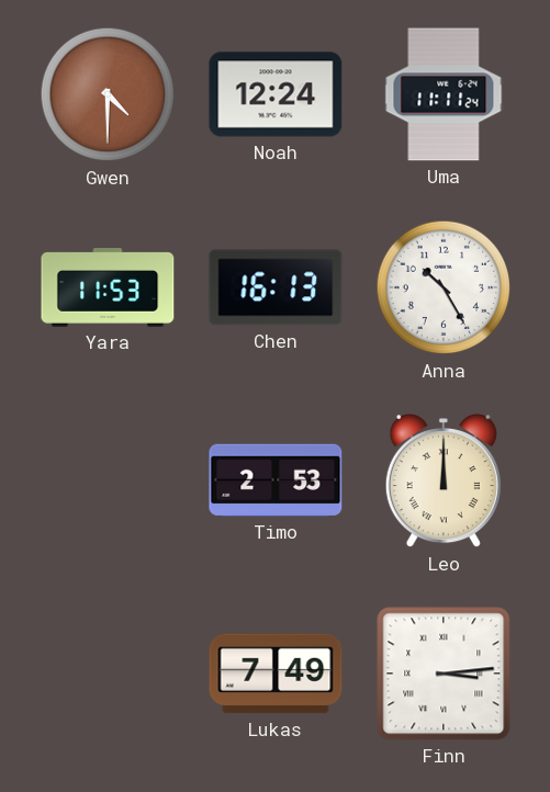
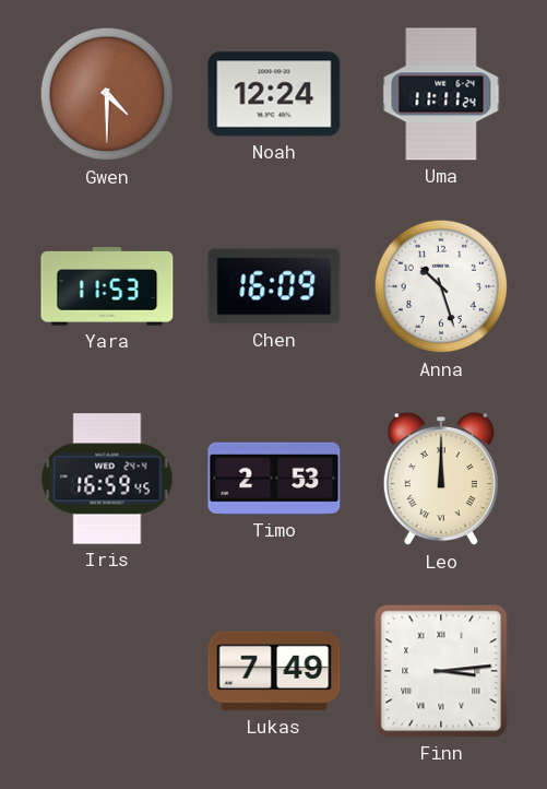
Chen: 16:13 -> 16:09 (274, 286)
Anna: 10:25 -> 10:27 (441, 286)
Iris: none -> 16:59 (107, 479)
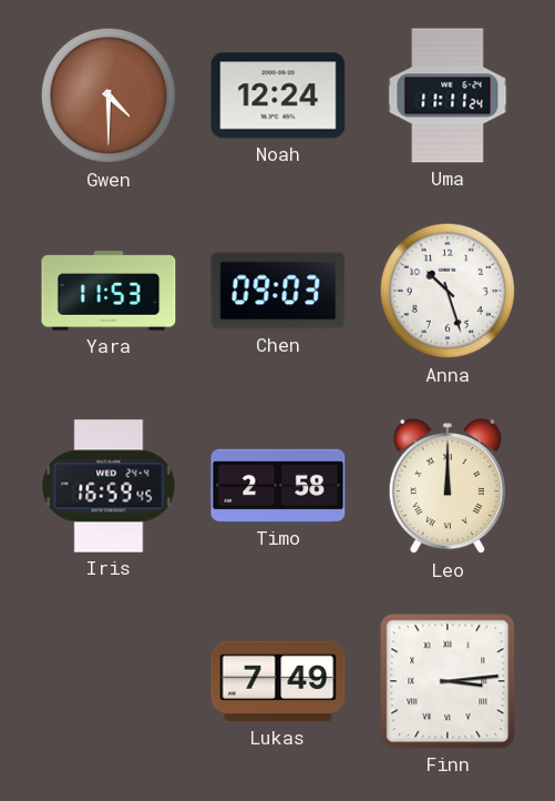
Chen: 16:09 -> 09:03 (278, 291)
Timo: 2:53 -> 2:58 (278, 486)
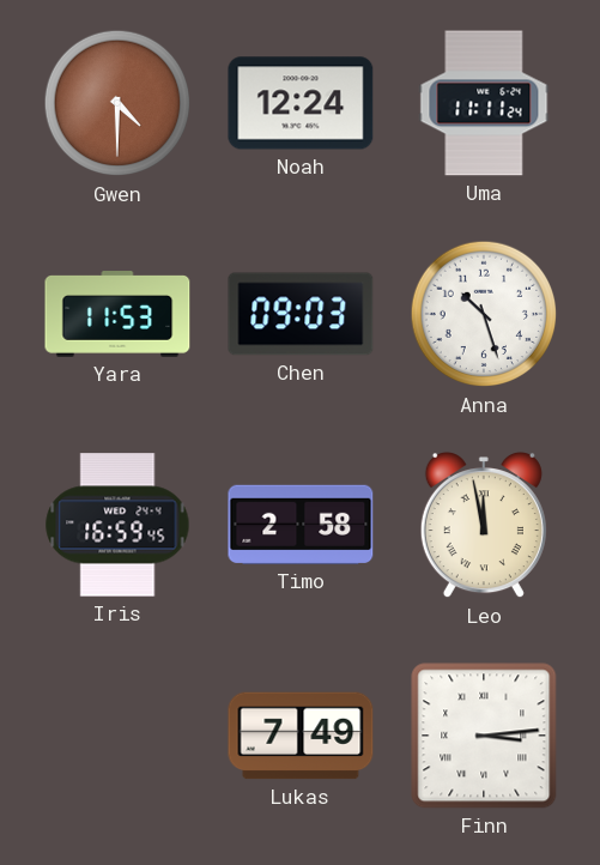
Leo: 12:00 -> 11:58 (484, 526)
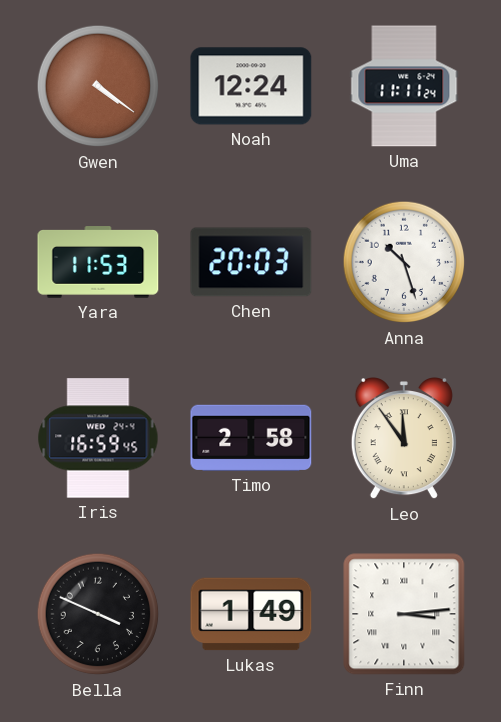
Gwen: 4:30 -> 4:21 (98, 86)
Chen: 09:03 -> 20:03 (251, 262)
Leo: 11:58 -> 11:54 (404, 439)
Bella: none -> 3:49 (98, 614)
Lukas: 7:49 -> 1:49 (251, 614)
